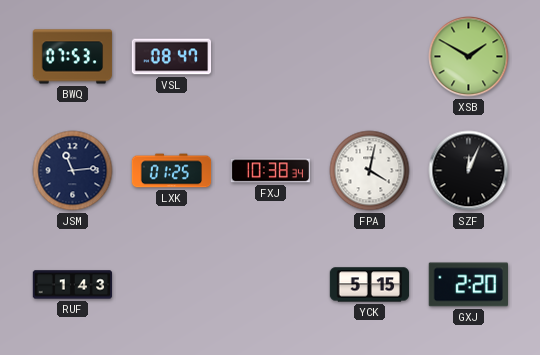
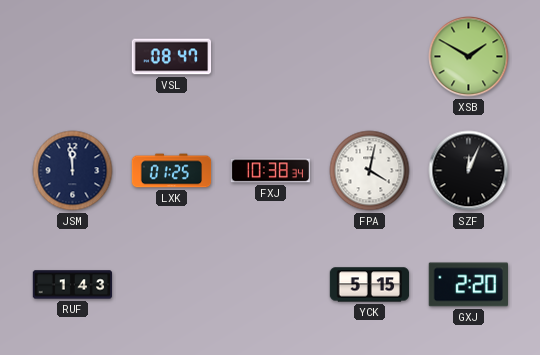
BWQ: 07:53 -> none (73, 57)
JSM: 11:14 -> 11:59 (73, 171)
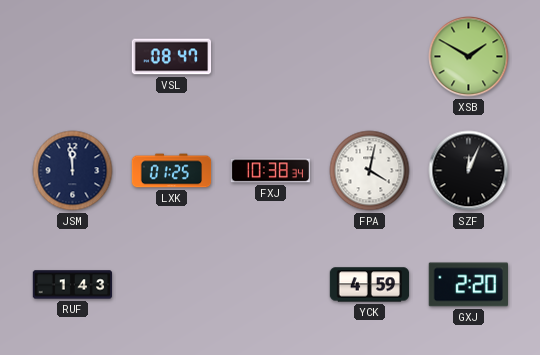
YCK: 5:15 -> 4:59 (370, 285)
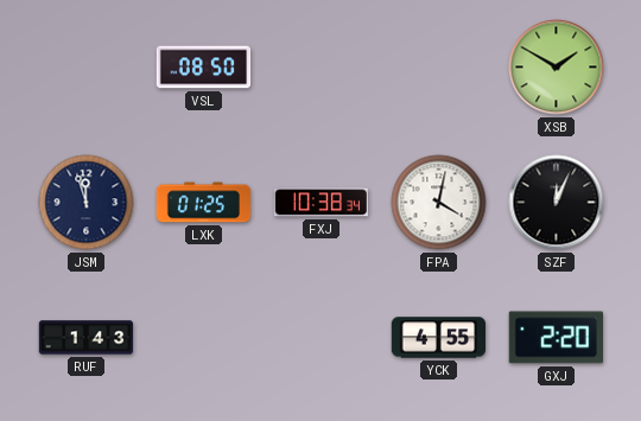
VSL: 08:47 -> 08:50 (204, 68)
JSM: 11:59 -> 11:57 (87, 203)
YCK: 4:59 -> 4:55 (439, 338)
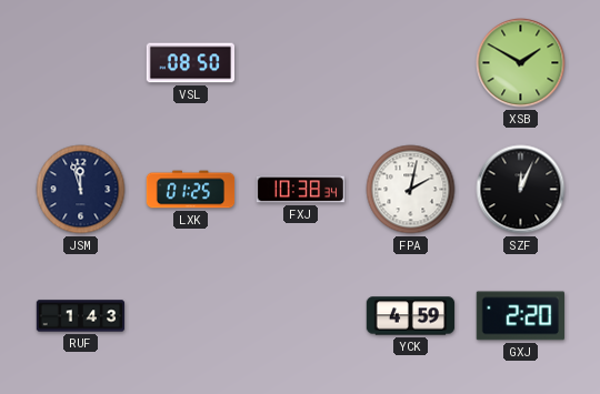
FPA: 4:02 -> 2:02 (411, 190)
YCK: 4:55 -> 4:59 (411, 316)
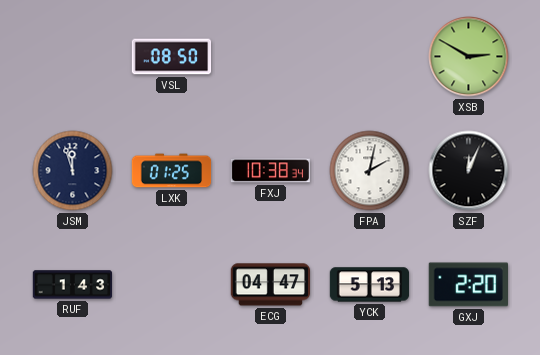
XSB: 1:50 -> 2:50 (469, 57)
ECG: none -> 04:47 (271, 285)
YCK: 4:59 -> 5:13 (370, 285)
